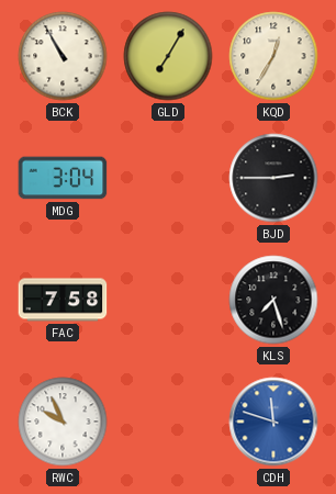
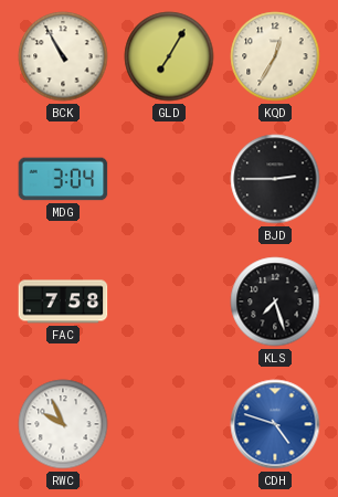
CDH: 11:48 -> 4:48 (275, 424)
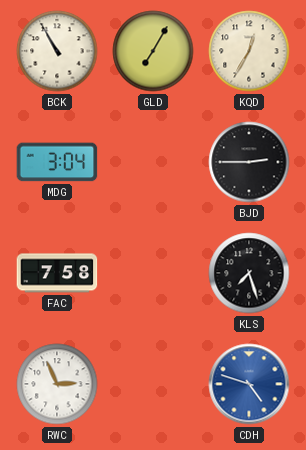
RWC: 9:56 -> 2:56 (57, 384)
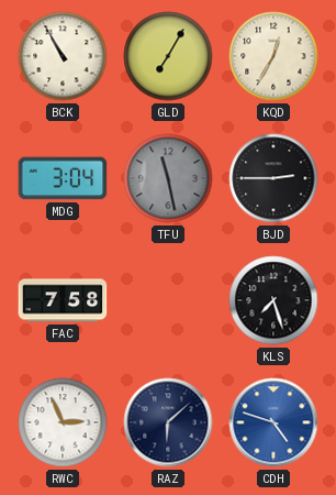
TFU: none -> 11:28 (168, 178)
RAZ: none -> 6:08 (168, 422)
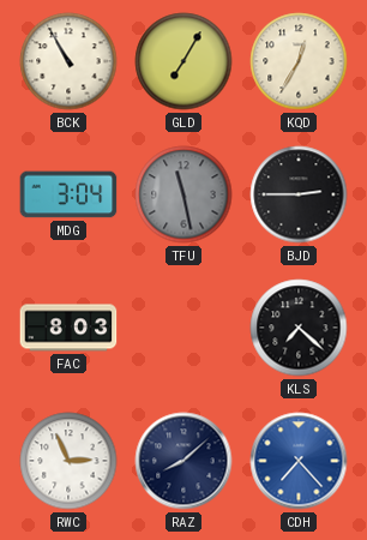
FAC: 7:58 -> 8:03 (68, 328)
KLS: 7:27 -> 7:22 (299, 328)
RAZ: 6:08 -> 8:08 (183, 461)
CDH: 4:48 -> 7:23 (299, 461)
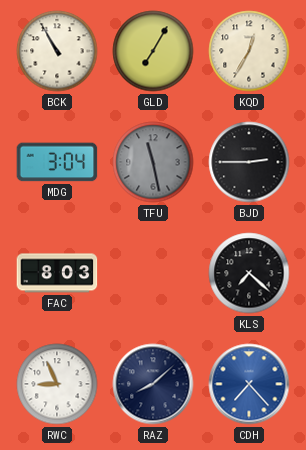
RWC: 2:56 -> 8:56 (57, 384)
